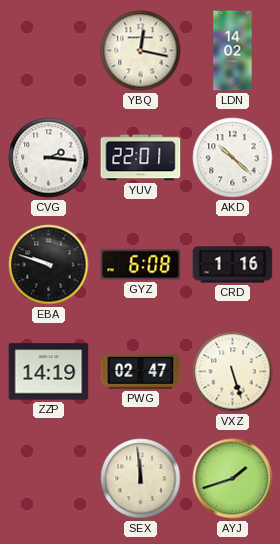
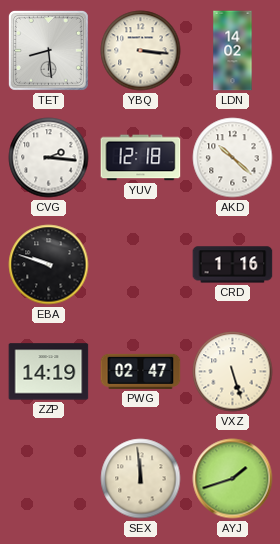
TET: none -> 8:29 (48, 50)
YBQ: 12:17 -> 3:16 (141, 51)
YUV: 22:01 -> 12:18 (141, 158)
GYZ: 6:08 -> none (141, 265)
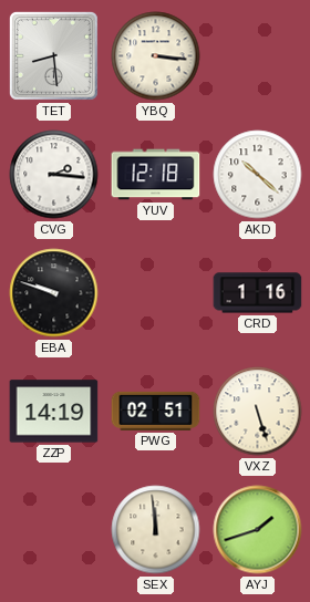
LDN: 14:02 -> none (233, 51)
PWG: 02:47 -> 02:51 (156, 411)
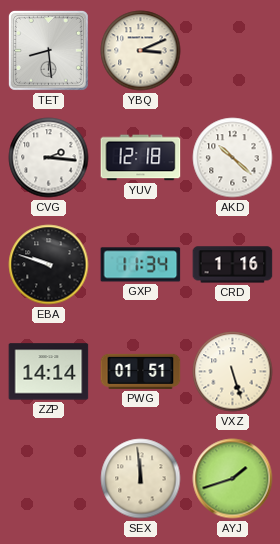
YBQ: 3:16 -> 3:11 (141, 51)
GXP: none -> 11:34 (141, 265)
ZZP: 14:19 -> 14:14 (49, 372)
PWG: 02:51 -> 01:51 (141, 371)
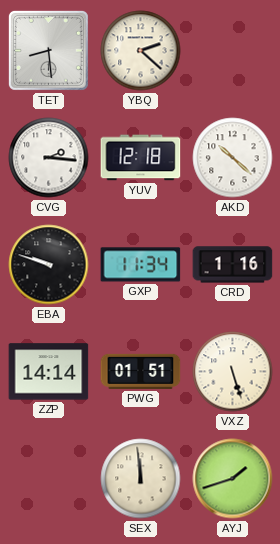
YBQ: 3:11 -> 2:22 (141, 51)
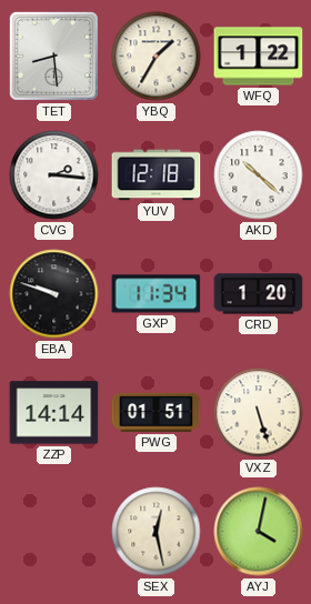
YBQ: 2:22 -> 1:35 (157, 57)
WFQ: none -> 1:22 (259, 57)
CRD: 1:16 -> 1:20 (259, 294)
SEX: 11:59 -> 12:28 (157, 532)
AYJ: 1:42 -> 4:02 (259, 532)
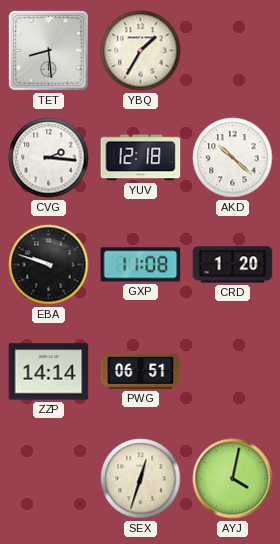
WFQ: 1:22 -> none (259, 57)
GXP: 11:34 -> 11:08 (141, 265)
PWG: 01:51 -> 06:51 (141, 371)
VXZ: 5:27 -> none (259, 413)
SEX: 12:28 -> 12:33 (141, 479)
